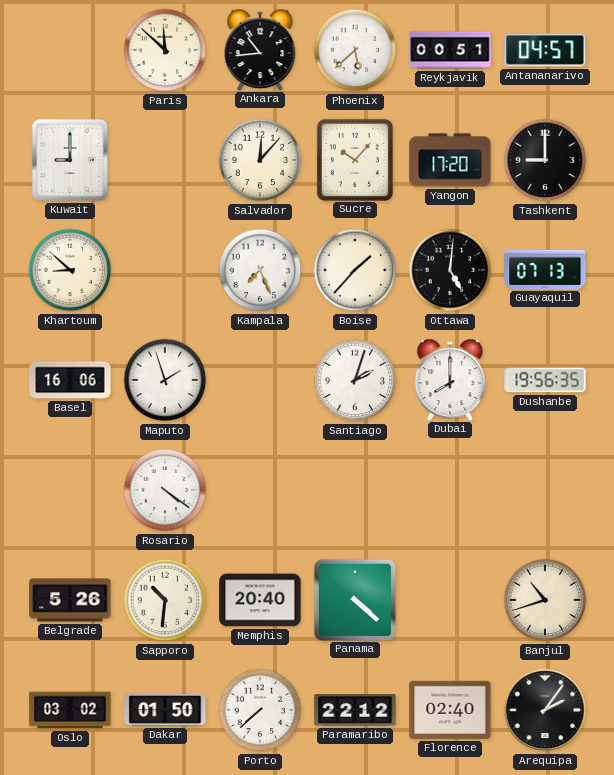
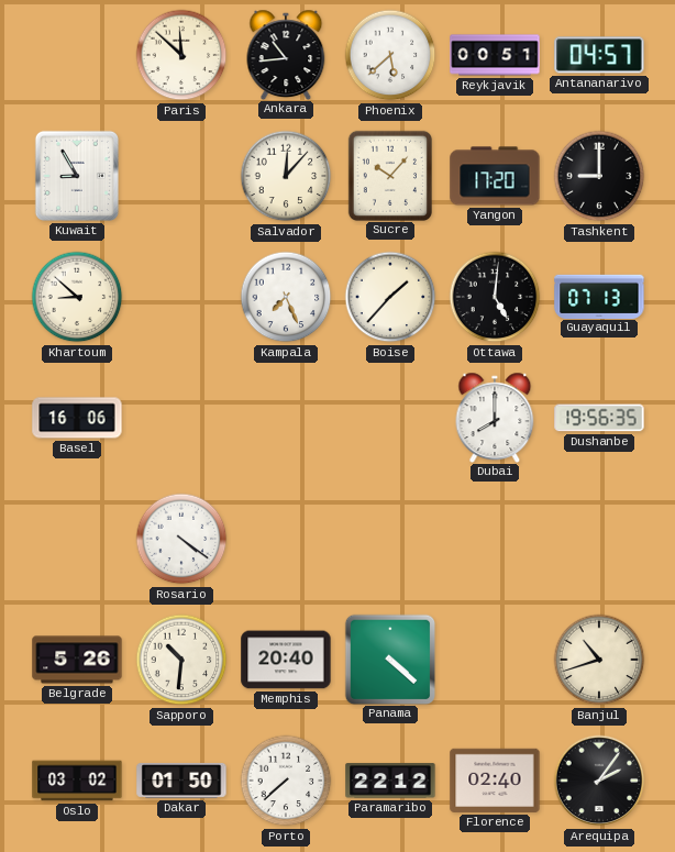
Kuwait: 9:00 -> 8:55 (77, 176)
Maputo: 1:57 -> none (165, 380)
Santiago: 2:03 -> none (355, 380)
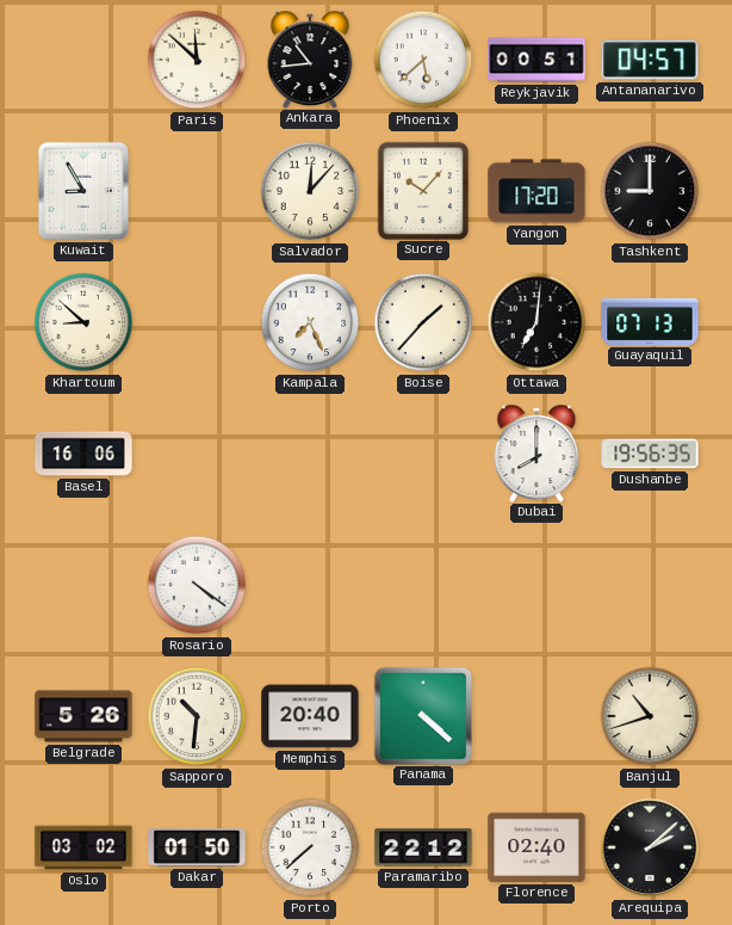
Ottawa: 5:01 -> 7:01 (536, 322)
Arequipa: 2:06 -> 2:08 (650, 847)
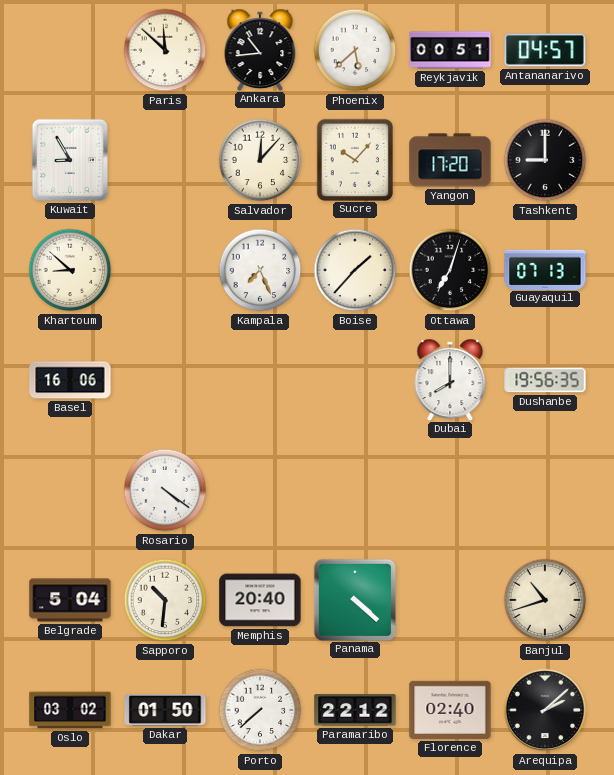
Ottawa: 7:01 -> 7:03 (450, 270)
Belgrade: 5:26 -> 5:04 (70, 600)
